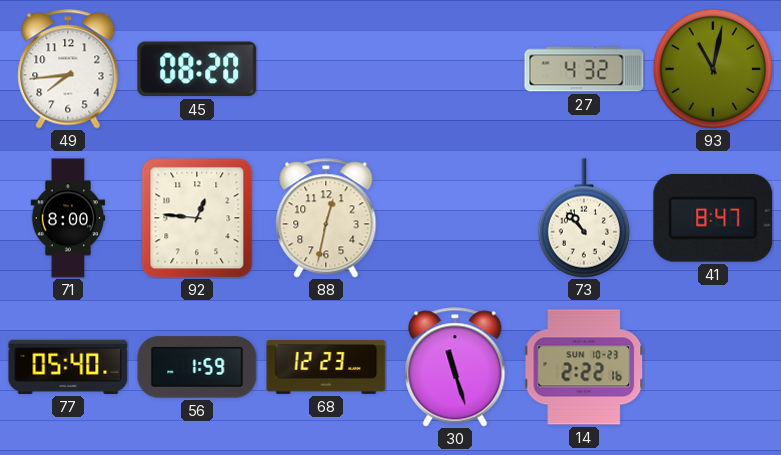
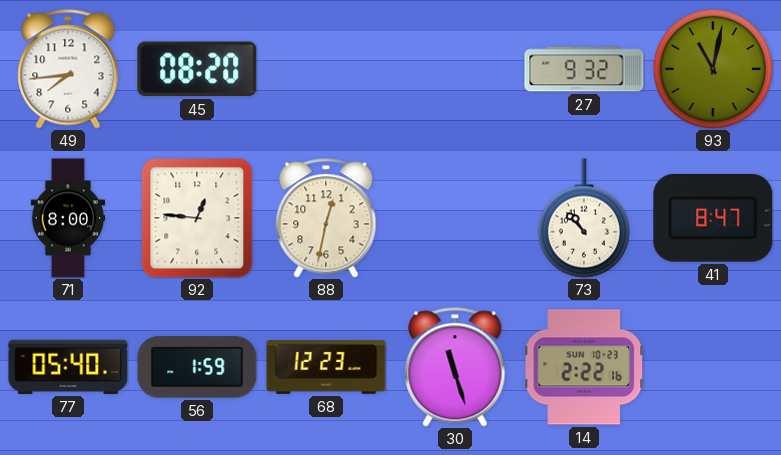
27: 4:32 -> 9:32 (584, 69)
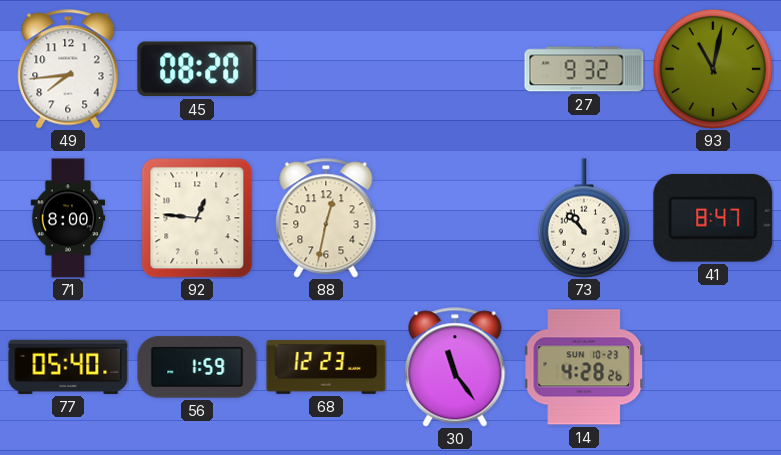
30: 11:27 -> 11:24 (455, 367)
14: 2:22 -> 4:28 (584, 367)
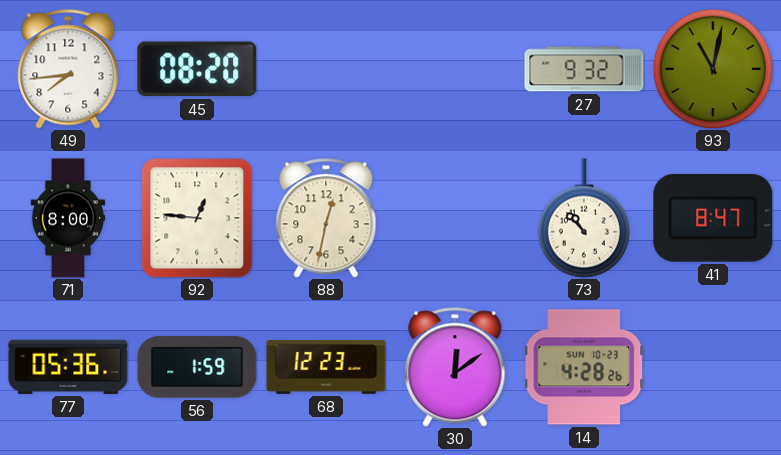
77: 05:40 -> 05:36 (68, 367)
30: 11:24 -> 12:09 (455, 367)
